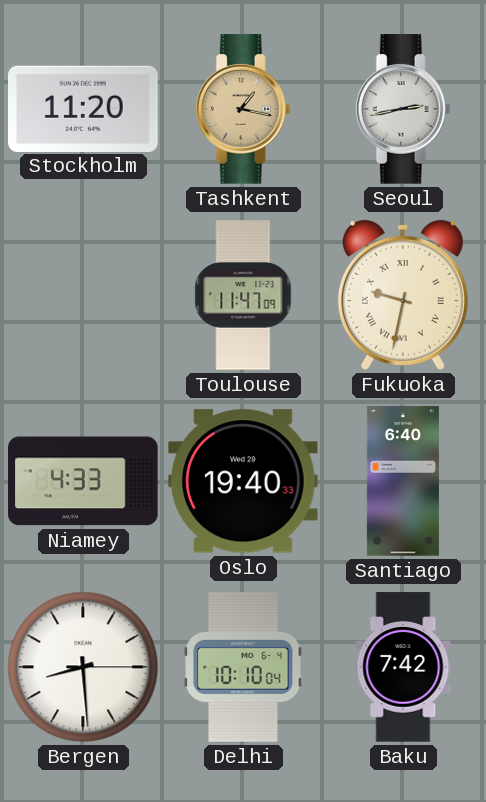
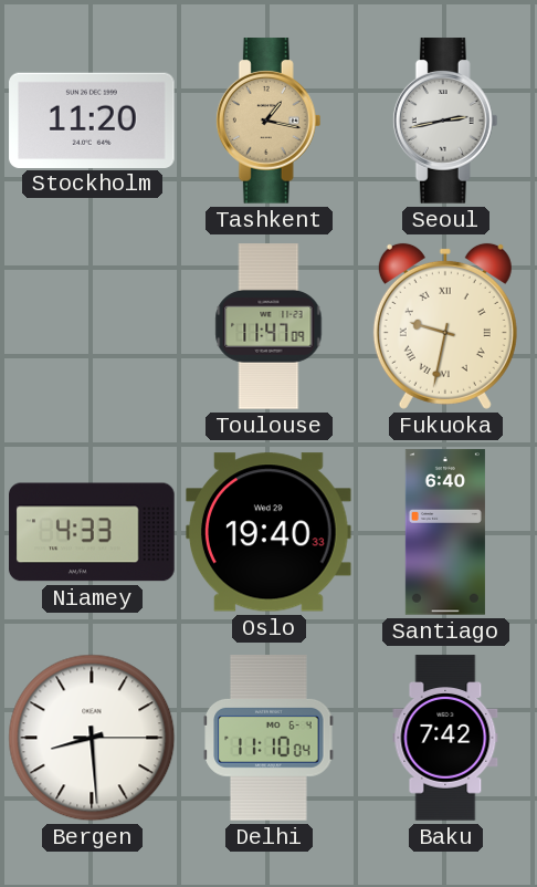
Delhi: 10:10 -> 11:10 (268, 738)
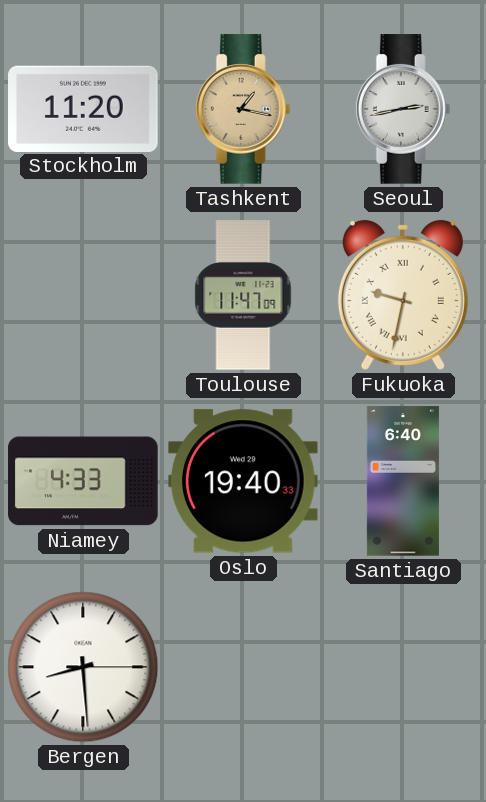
Delhi: 11:10 -> none (268, 738)
Baku: 7:42 -> none (445, 738)
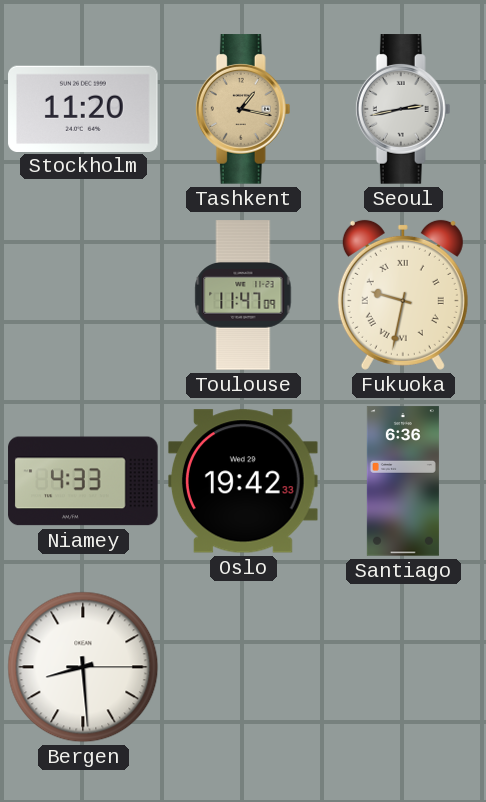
Oslo: 19:40 -> 19:42 (244, 481)
Santiago: 6:40 -> 6:36 (403, 481)
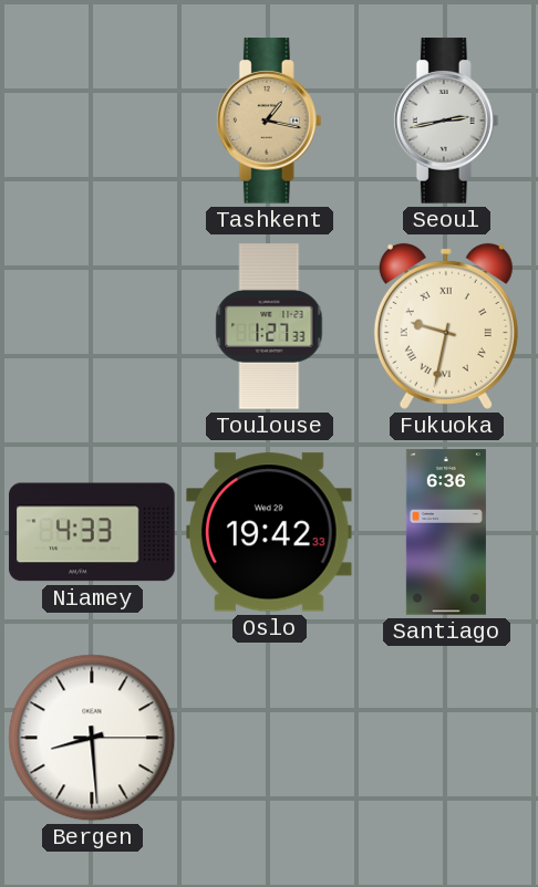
Stockholm: 11:20 -> none (83, 108)
Toulouse: 11:47 -> 1:27 (269, 326)
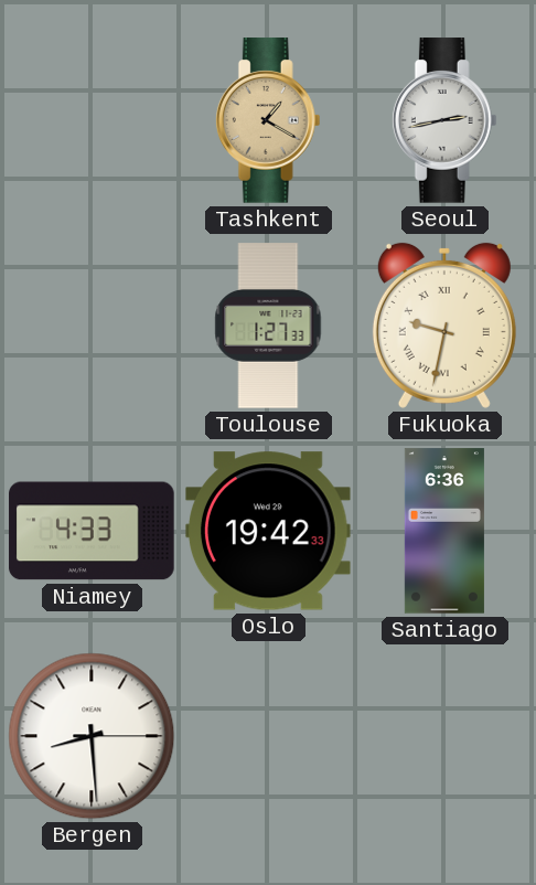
Tashkent: 1:17 -> 1:20 (268, 120)
